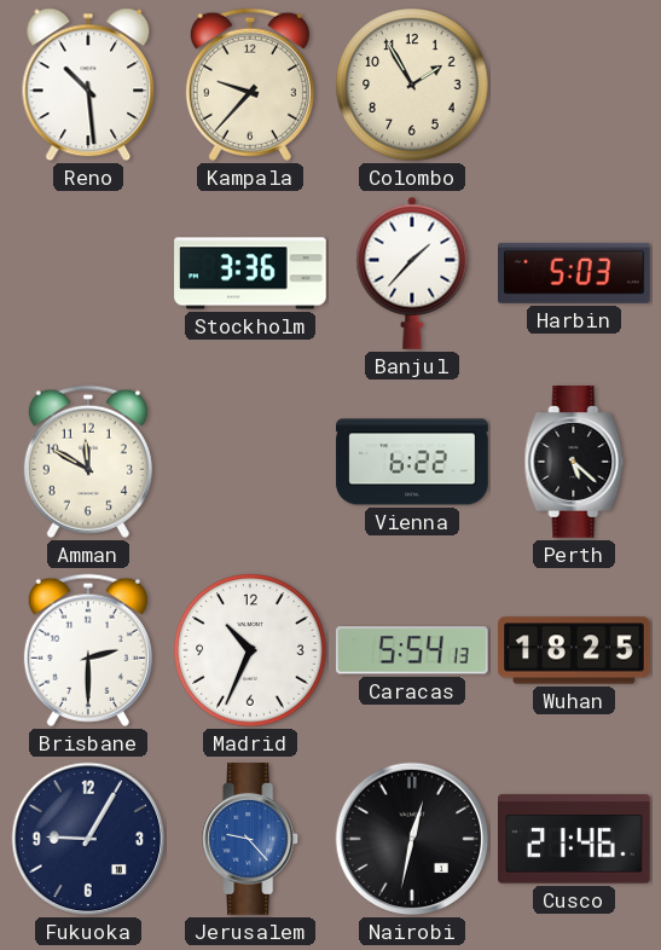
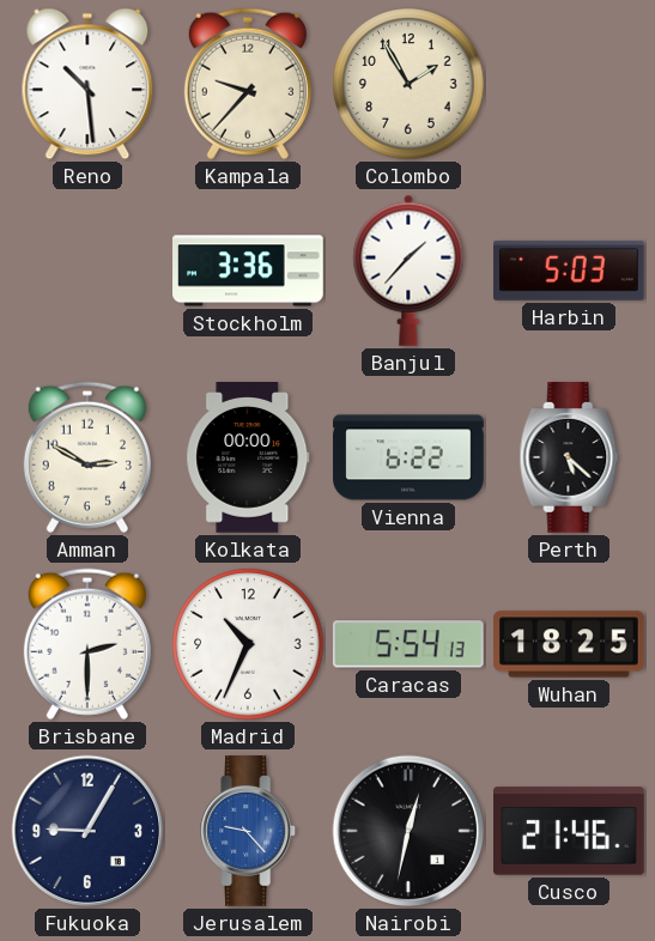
Amman: 11:50 -> 2:50 (87, 457)
Kolkata: none -> 00:00 (248, 459)
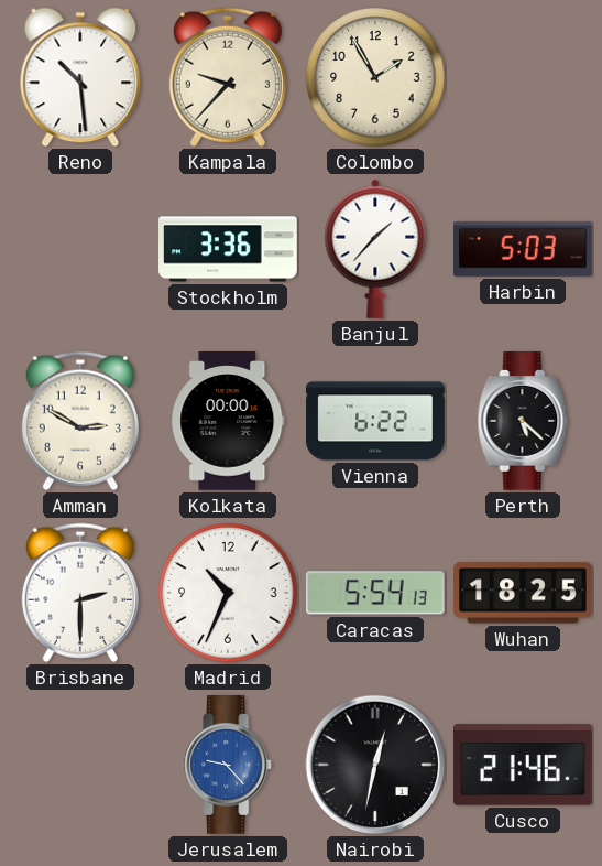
Fukuoka: 9:05 -> none (87, 831)
